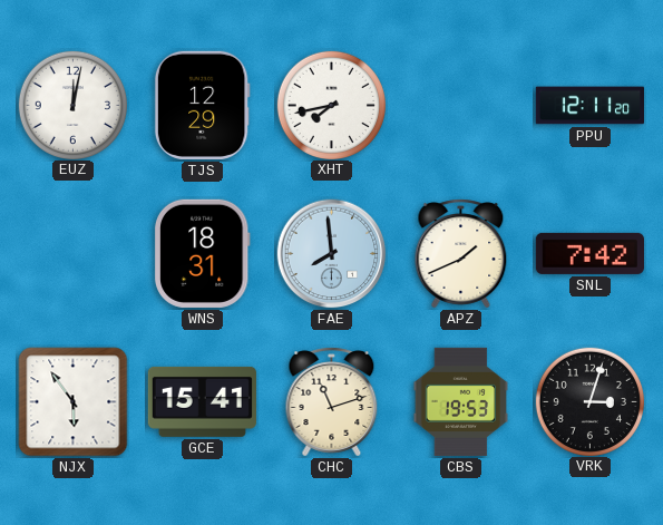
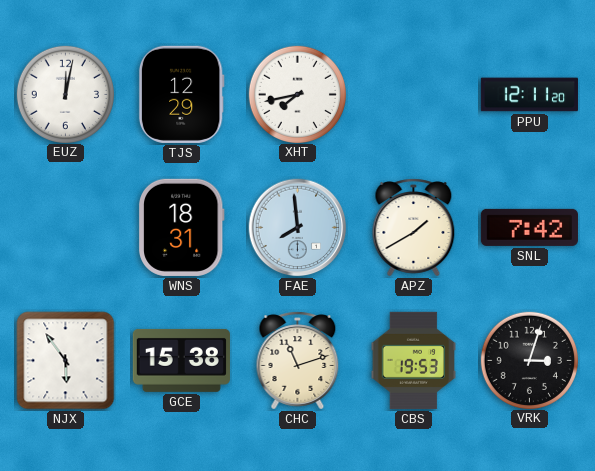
APZ: 1:41 -> 1:40 (414, 228)
GCE: 15:41 -> 15:38 (181, 360)
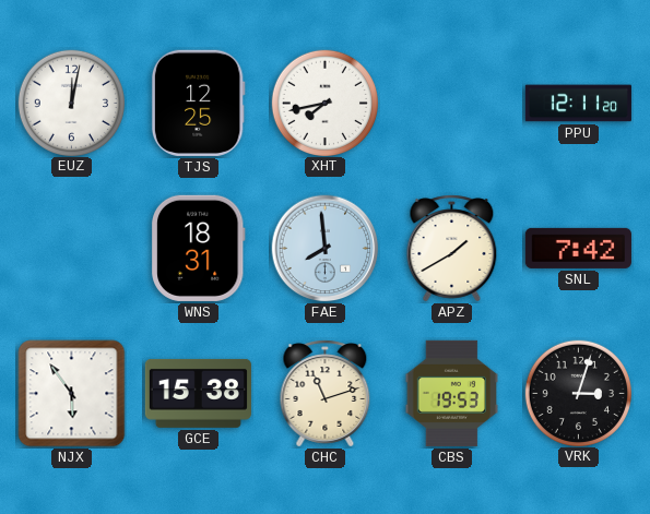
TJS: 12:29 -> 12:25 (198, 103)
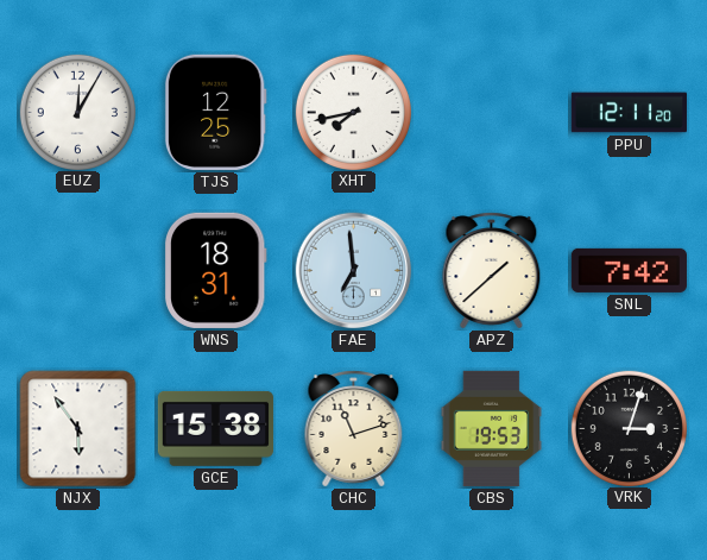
EUZ: 12:02 -> 12:05 (77, 112)
FAE: 7:59 -> 6:59 (354, 271)
APZ: 1:40 -> 1:38 (492, 271)
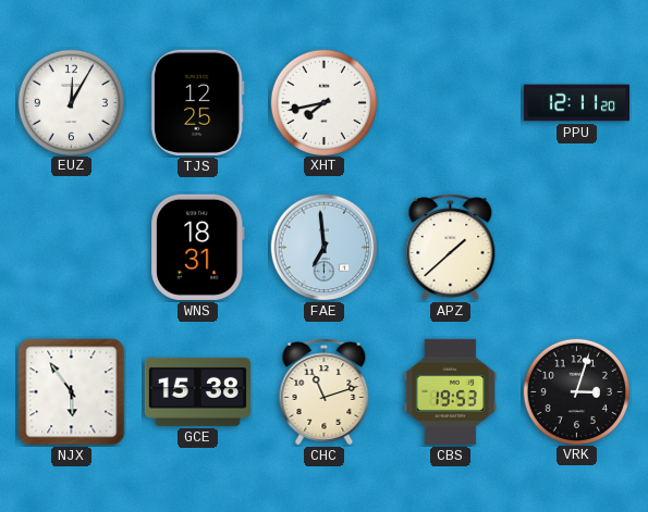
SNL: 7:42 -> none (629, 270)
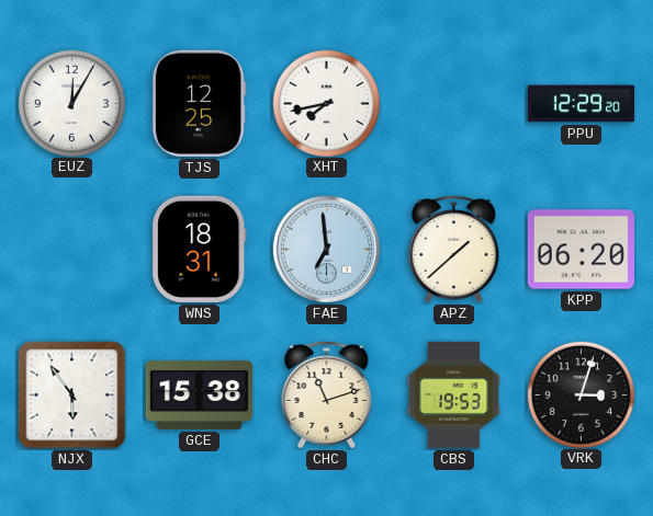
PPU: 12:11 -> 12:29 (581, 104)
KPP: none -> 06:20 (581, 250)
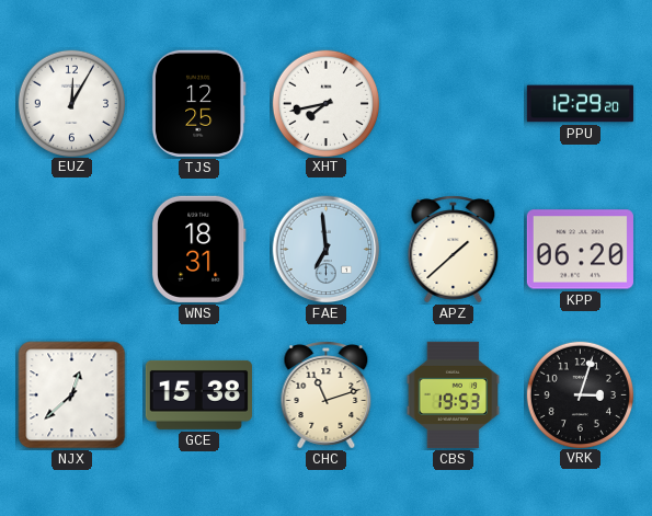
NJX: 5:54 -> 12:38 (72, 395)
